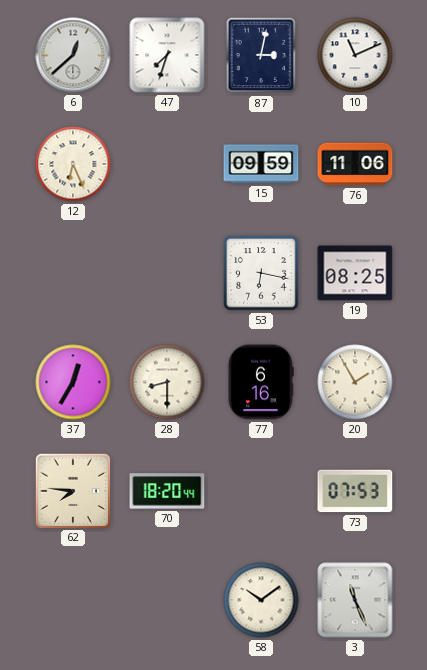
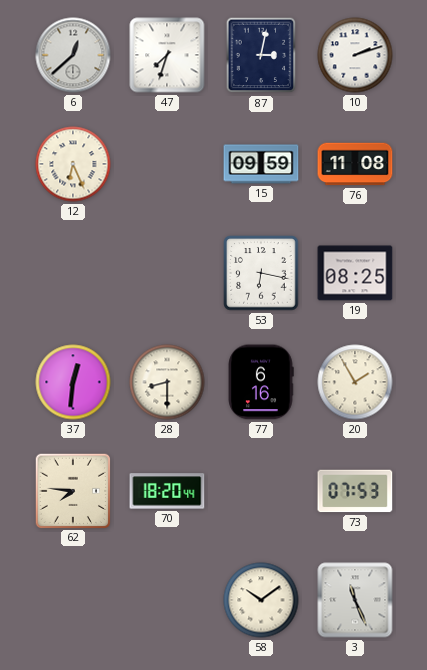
10: 11:11 -> 2:12 (355, 55)
76: 11:06 -> 11:08 (355, 164)
37: 12:35 -> 12:31 (73, 382)
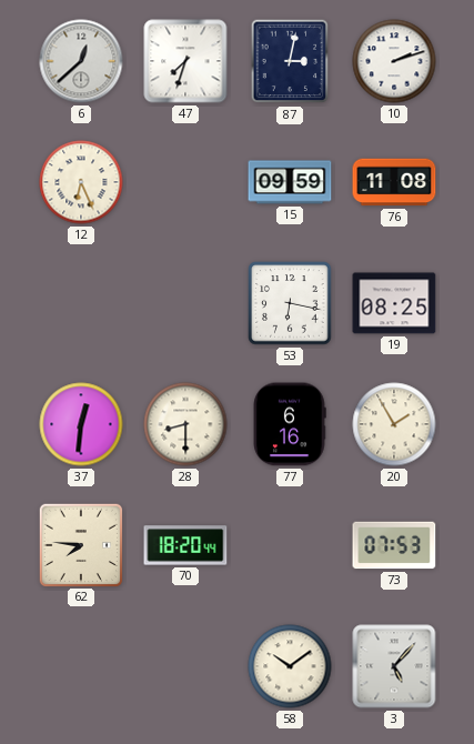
3: 11:26 -> 5:07 (394, 666)
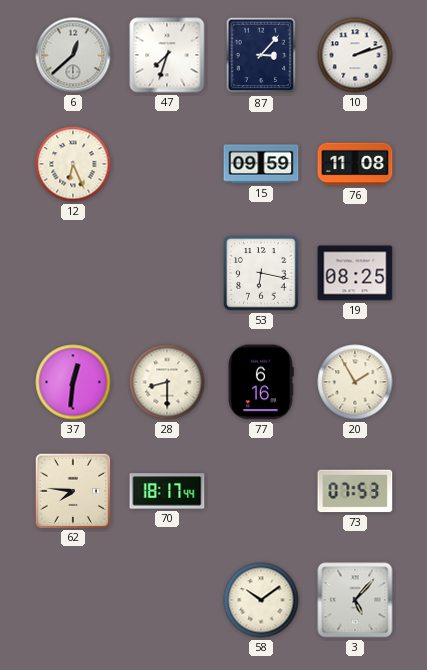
87: 3:02 -> 3:07 (261, 55)
70: 18:20 -> 18:17 (167, 491)
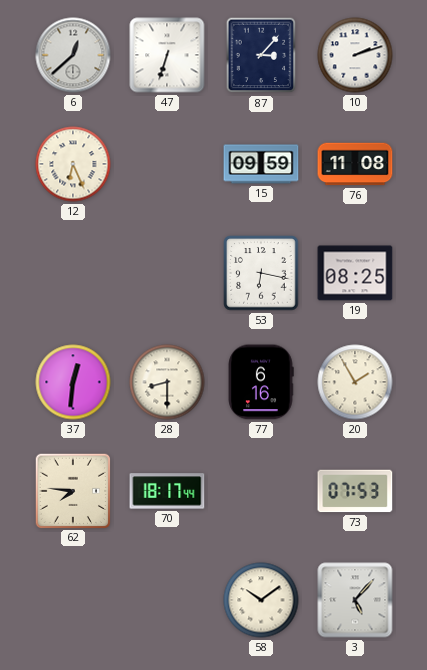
47: 7:33 -> 6:33 (167, 55)
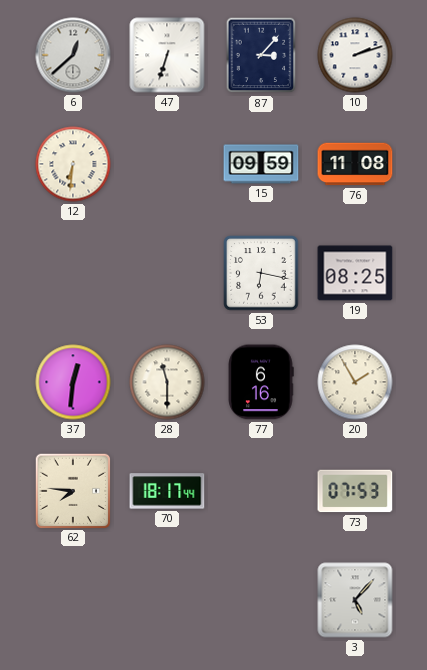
12: 6:26 -> 6:31 (73, 164)
28: 8:30 -> 11:30 (167, 382)
58: 10:09 -> none (261, 600)
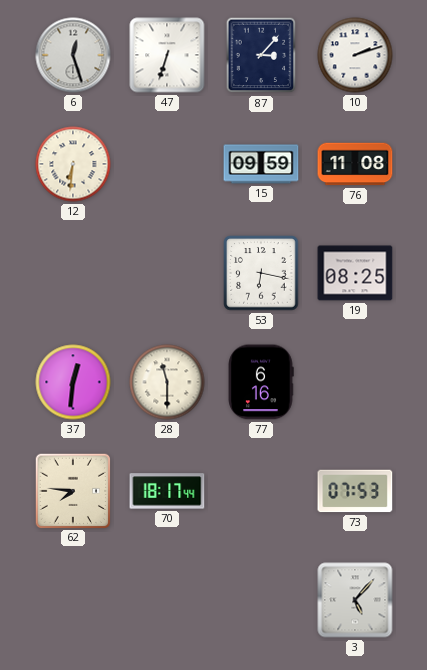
6: 12:38 -> 12:27 (73, 55)
20: 1:55 -> none (355, 382)
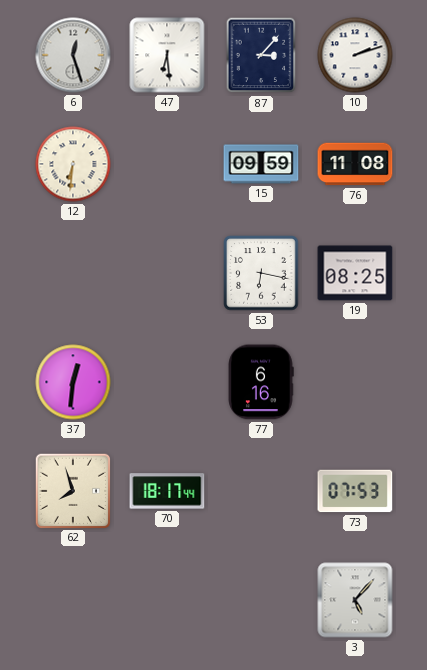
47: 6:33 -> 6:29 (167, 55)
28: 11:30 -> none (167, 382)
62: 7:46 -> 7:57 (72, 490)
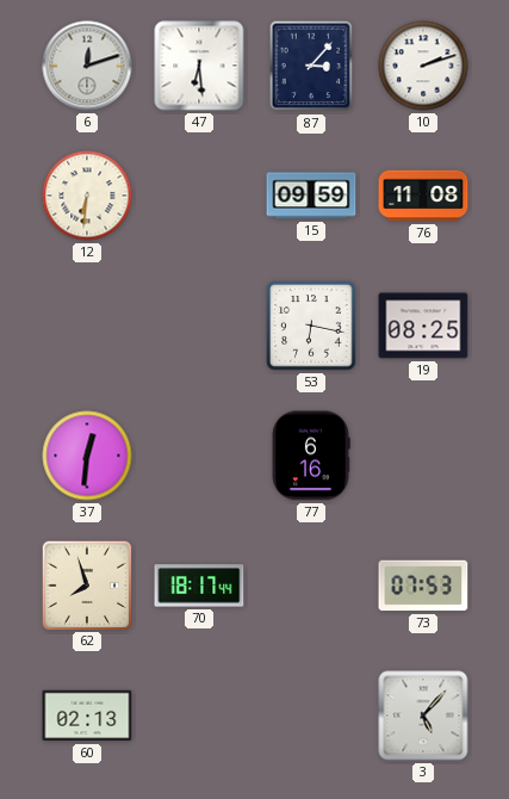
6: 12:27 -> 12:12 (87, 66)
60: none -> 02:13 (87, 716)
